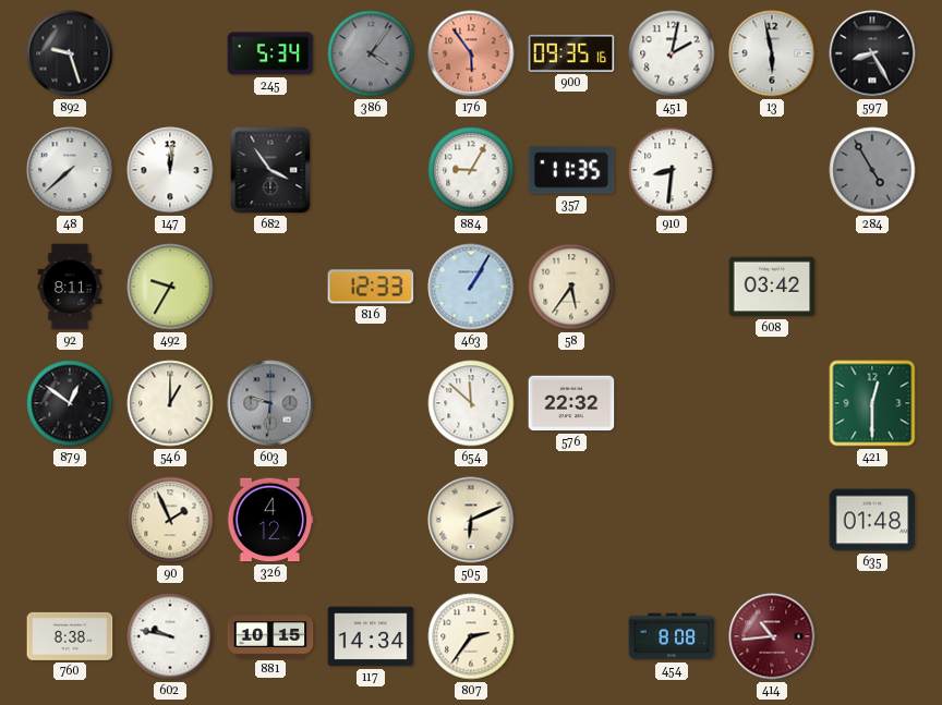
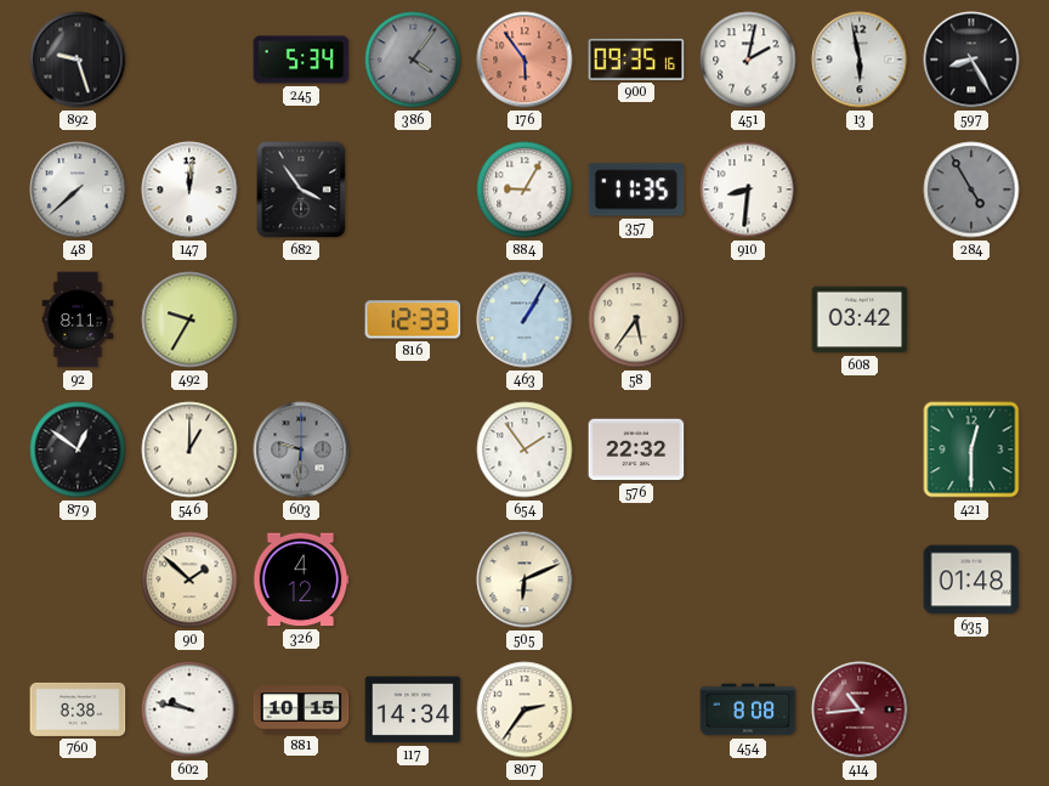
654: 11:52 -> 1:54 (524, 449)
90: 1:56 -> 1:52 (189, 579)
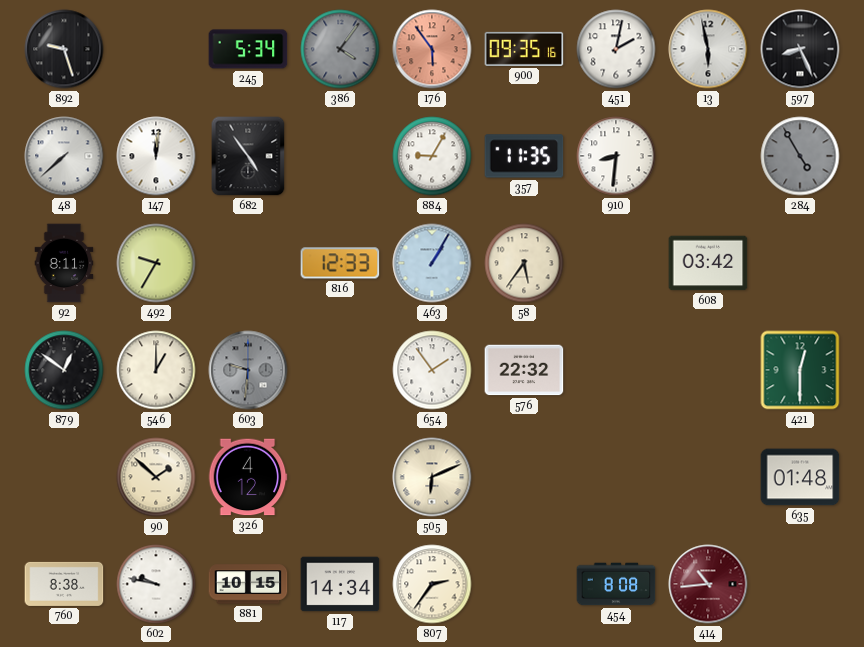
597: 8:25 -> 8:26 (800, 49)
682: 3:54 -> 4:54 (248, 156)
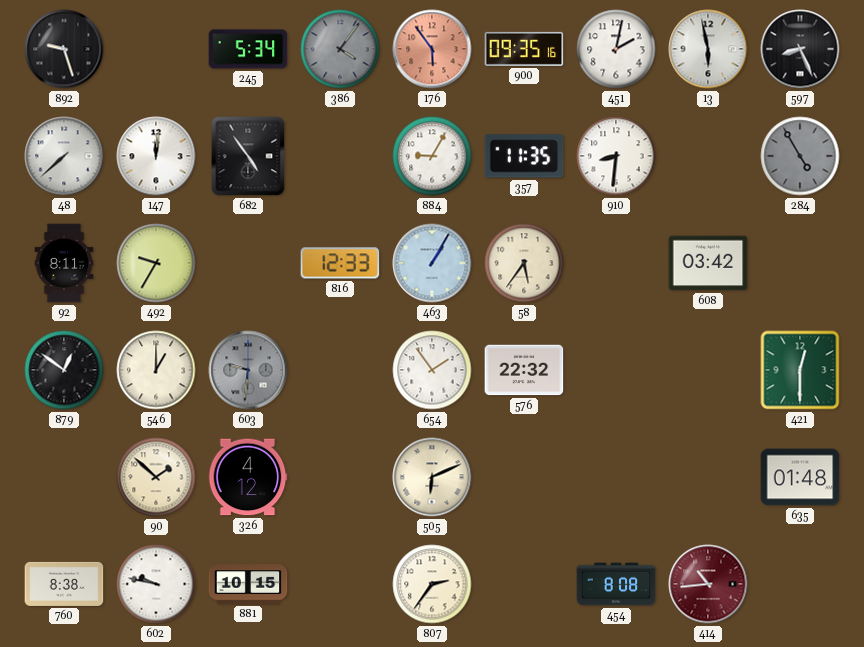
117: 14:34 -> none (340, 584)
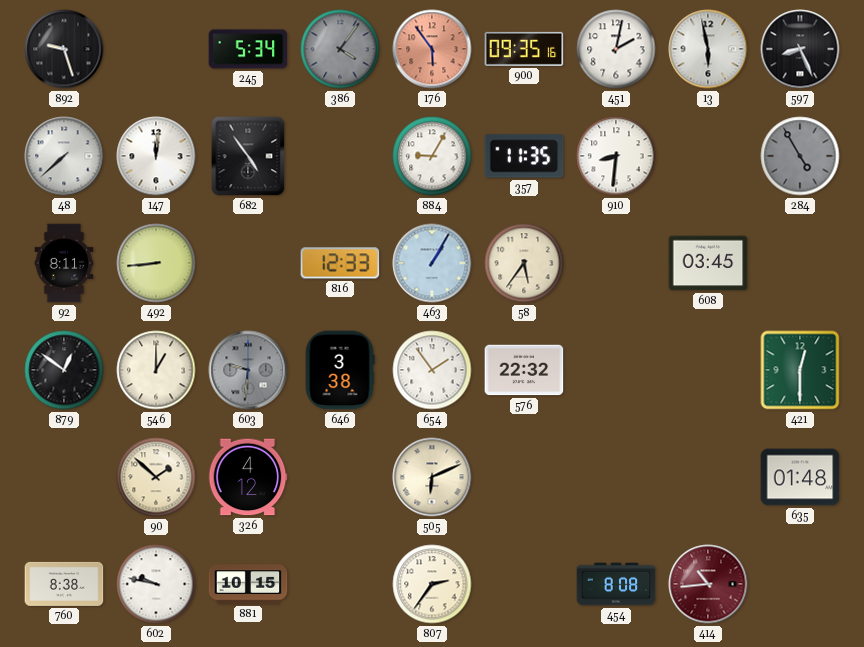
492: 9:35 -> 8:44 (156, 263)
608: 03:42 -> 03:45 (708, 263)
646: none -> 3:38 (340, 370)
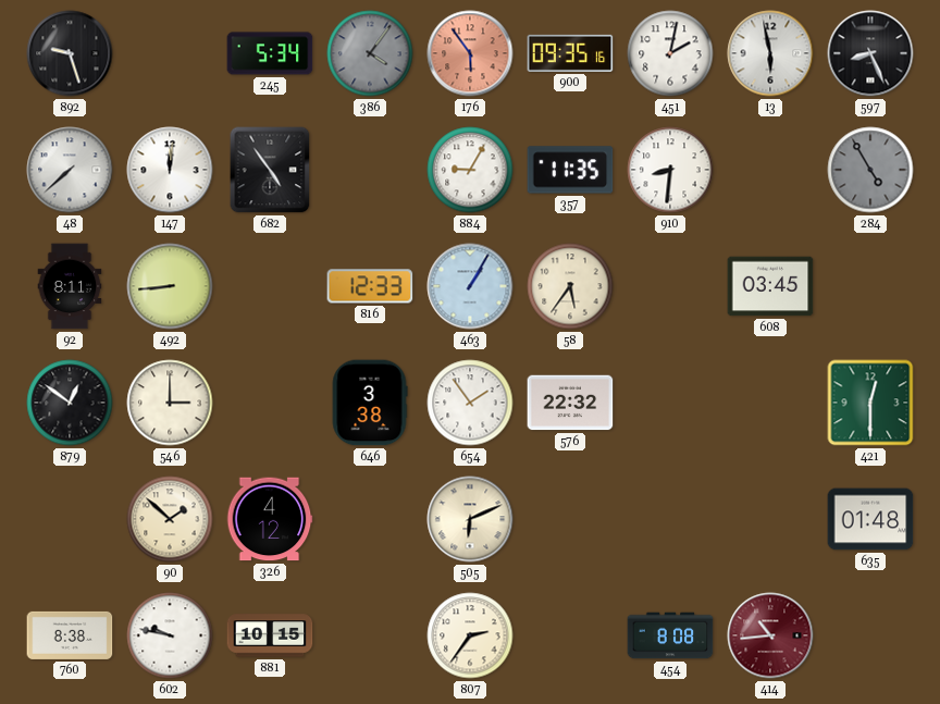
546: 1:00 -> 3:00 (170, 403)
603: 9:31 -> none (248, 370)
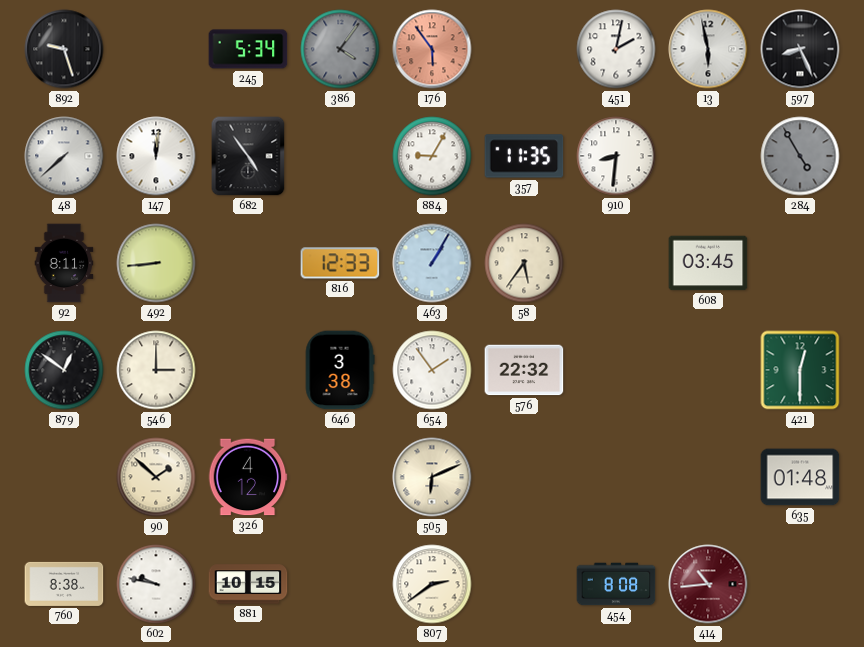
900: 09:35 -> none (570, 53)
807: 2:36 -> 2:39 (432, 584)
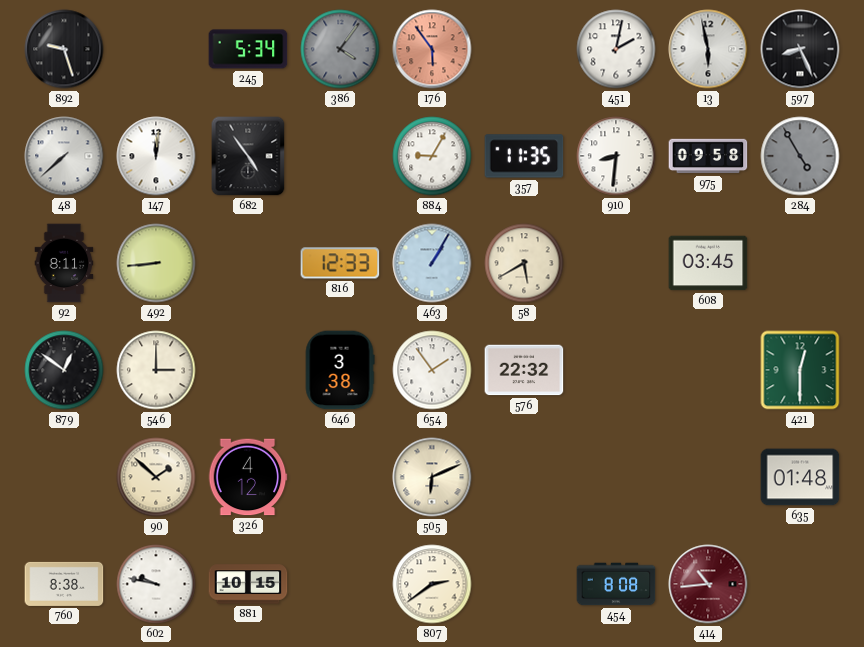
975: none -> 09:58 (708, 156)
58: 5:36 -> 5:40 (524, 263)
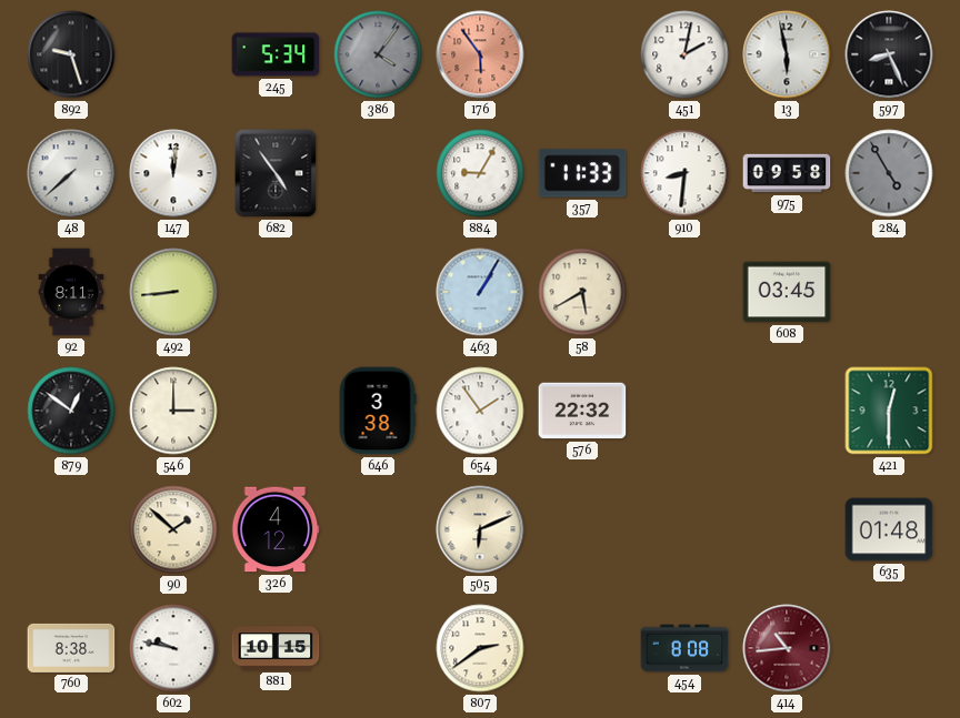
357: 11:35 -> 11:33 (582, 173)
816: 12:33 -> none (340, 263)
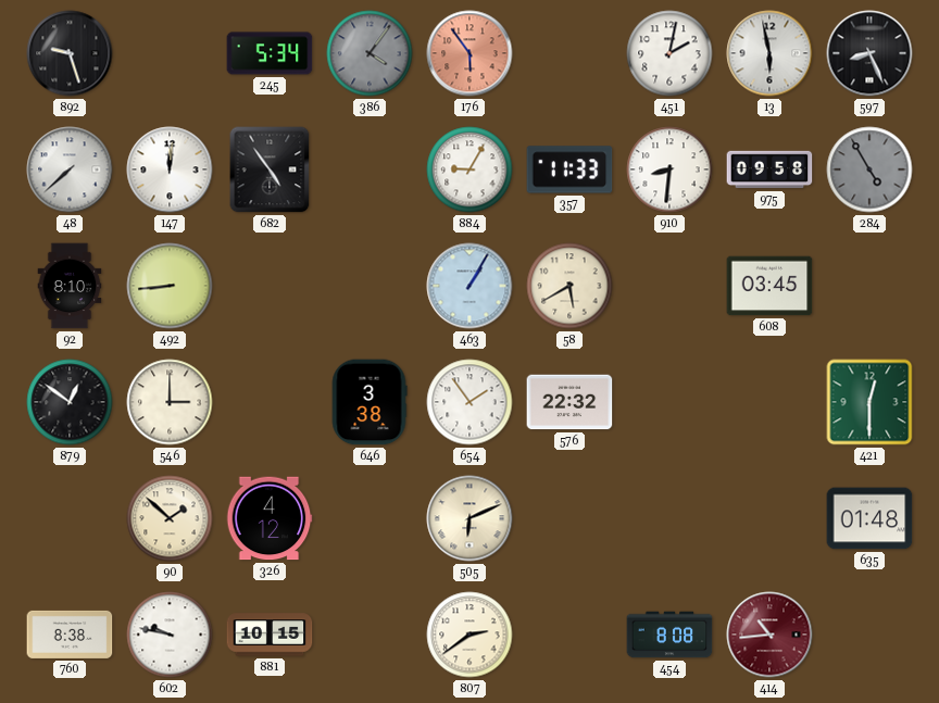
92: 8:11 -> 8:10 (70, 286)
